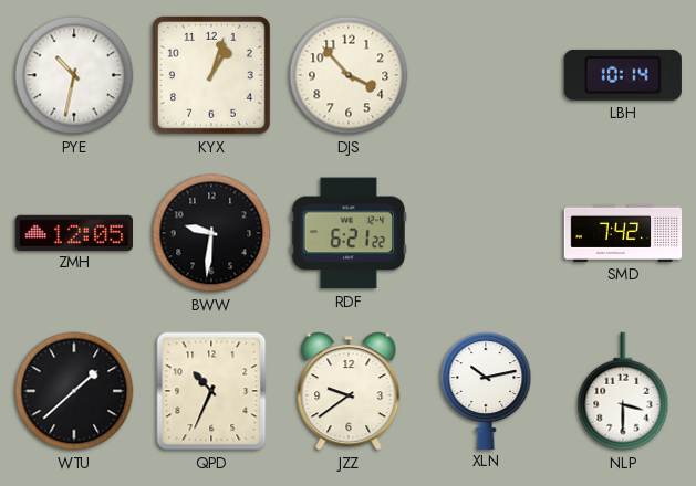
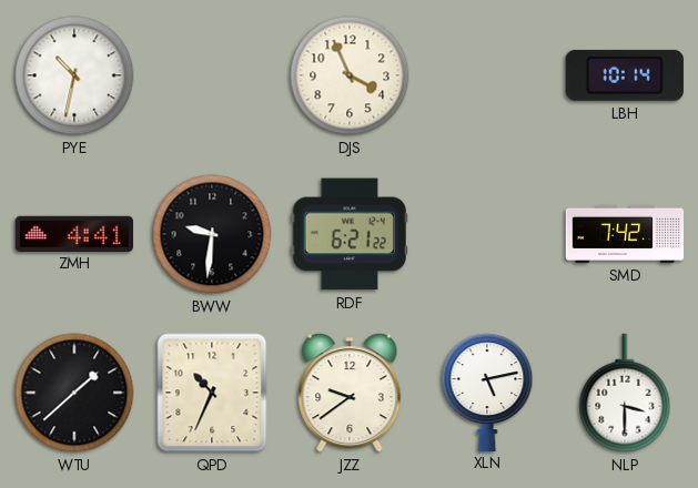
KYX: 1:03 -> none (212, 76)
DJS: 3:53 -> 3:56 (350, 75)
ZMH: 12:05 -> 4:41 (73, 233)
XLN: 10:13 -> 5:13 (487, 392)
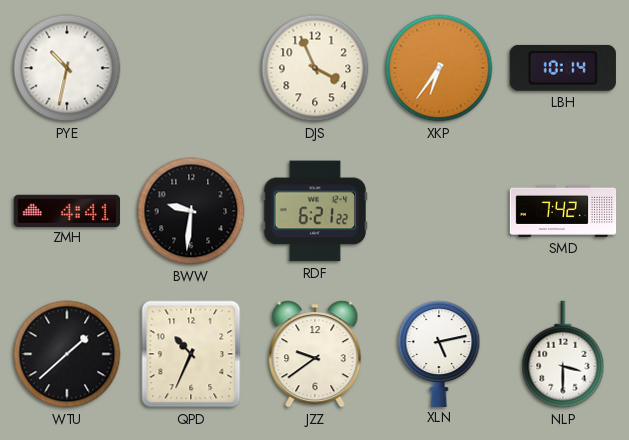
XKP: none -> 6:36 (439, 68)
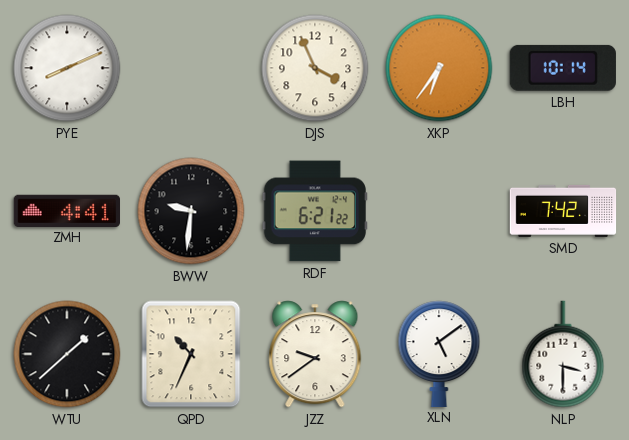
PYE: 10:32 -> 8:11 (67, 68)
XLN: 5:13 -> 5:09 (439, 353)
